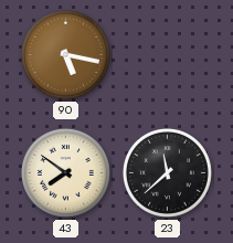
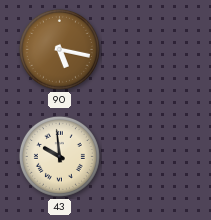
43: 7:51 -> 9:59 (59, 156)
23: 11:38 -> none (167, 172)
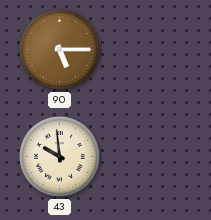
90: 5:17 -> 5:15 (59, 49)
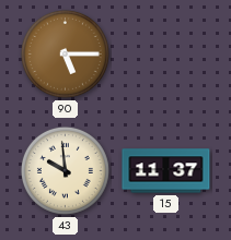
15: none -> 11:37 (166, 171)
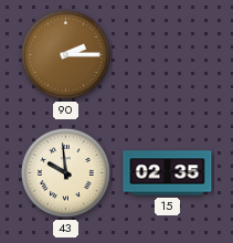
90: 5:15 -> 2:15 (65, 54)
15: 11:37 -> 02:35 (168, 173)
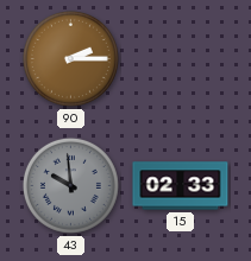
43 dial: cream -> grey (70, 185)
15: 02:35 -> 02:33 (181, 186)
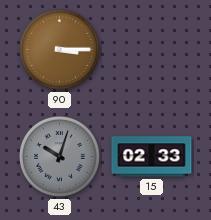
90: 2:15 -> 3:15 (59, 49)
43: 9:59 -> 10:03 (59, 156)
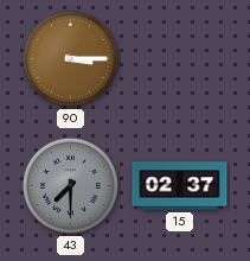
43: 10:03 -> 7:30 (70, 185)
15: 02:33 -> 02:37 (180, 186)
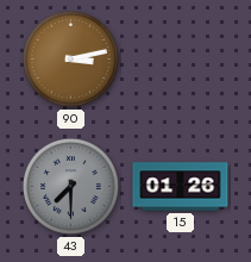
90: 3:15 -> 3:13 (70, 58)
15: 02:37 -> 01:26 (181, 187)
